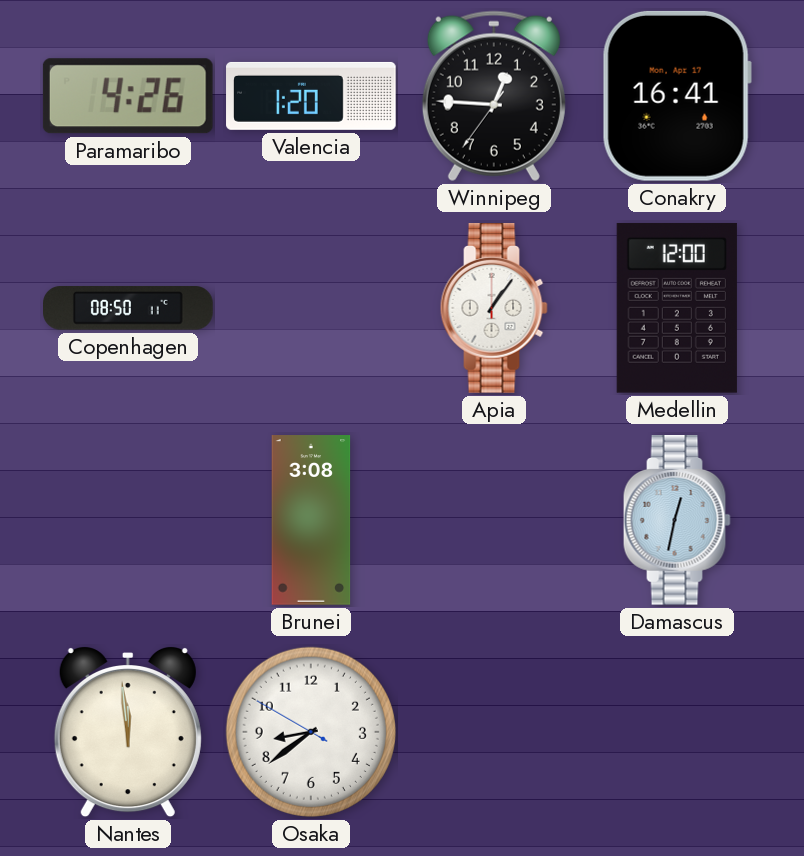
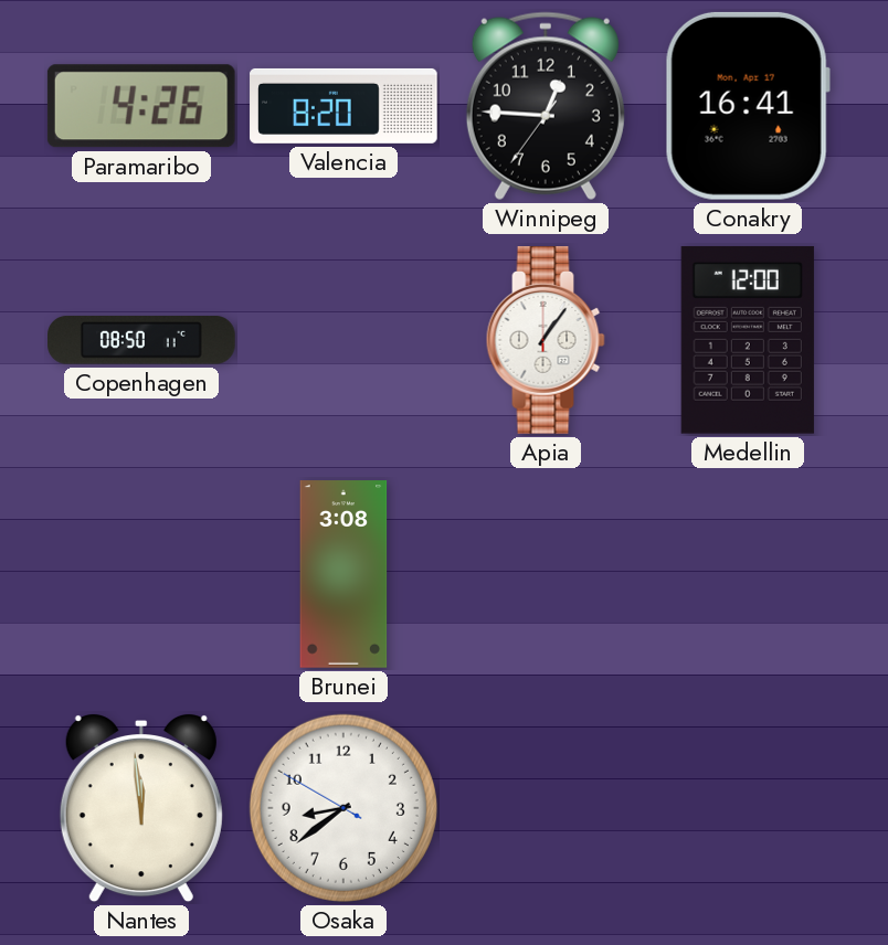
Valencia: 1:20 -> 8:20 (343, 106)
Damascus: 12:32 -> none (677, 521)
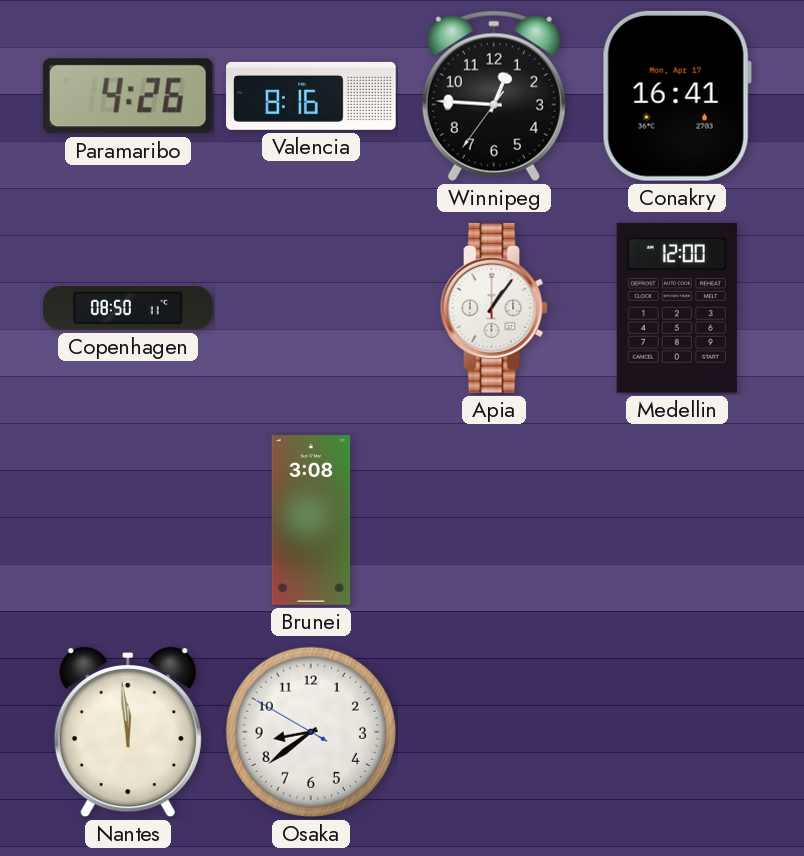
Valencia: 8:20 -> 8:16 (311, 96)
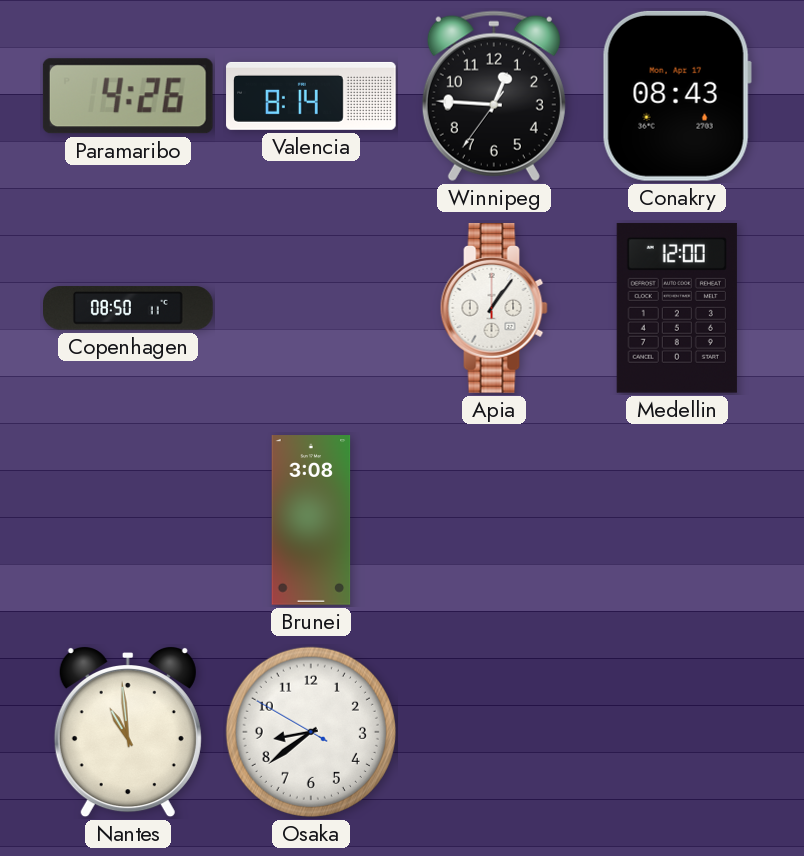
Valencia: 8:16 -> 8:14 (311, 96)
Conakry: 16:41 -> 08:43 (677, 96)
Nantes: 11:59 -> 10:59 (128, 733)
